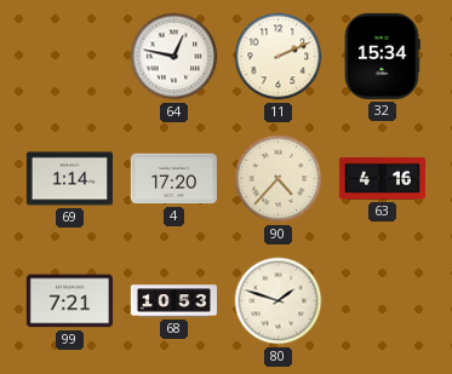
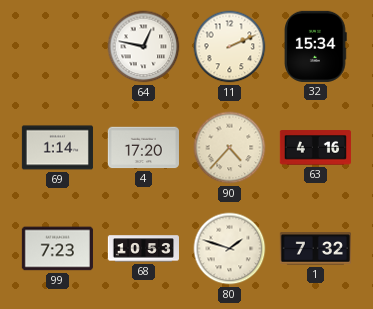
99: 7:21 -> 7:23 (57, 249)
1: none -> 7:32 (315, 249)
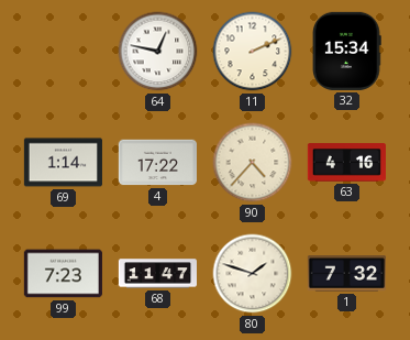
4: 17:20 -> 17:22 (157, 163)
68: 10:53 -> 11:47 (157, 274)
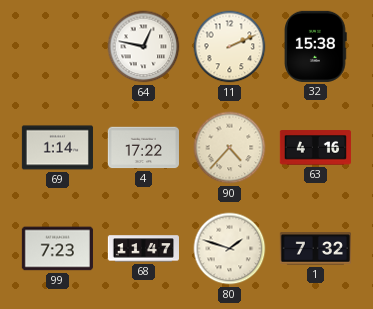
32: 15:34 -> 15:38 (316, 46)
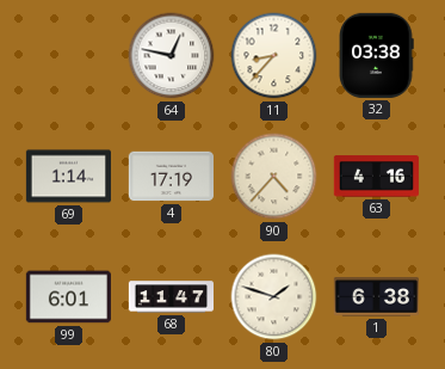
11: 2:11 -> 8:37 (274, 56)
32: 15:38 -> 03:38 (377, 55)
4: 17:22 -> 17:19 (171, 177)
99: 7:23 -> 6:01 (68, 297)
1: 7:32 -> 6:38 (376, 297)
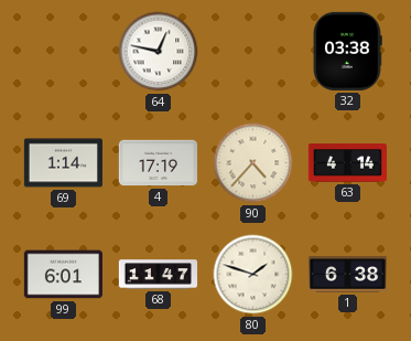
11: 8:37 -> none (274, 56)
63: 4:16 -> 4:14 (347, 163)
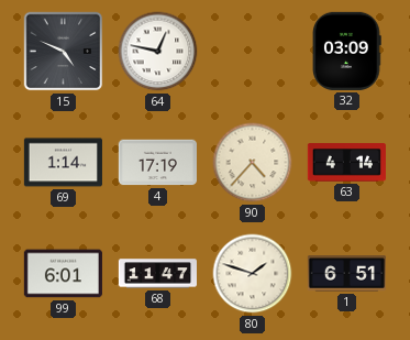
15: none -> 4:49 (64, 52)
32: 03:38 -> 03:09 (347, 51)
1: 6:38 -> 6:51 (346, 274)
